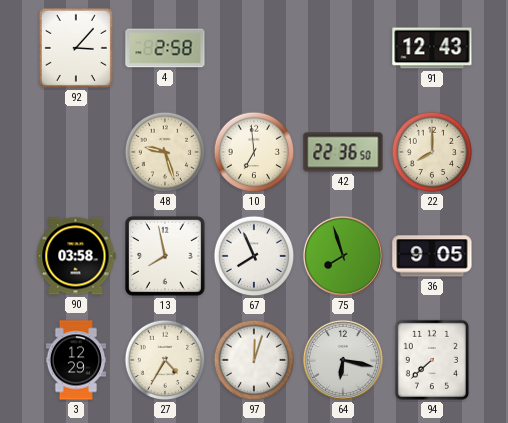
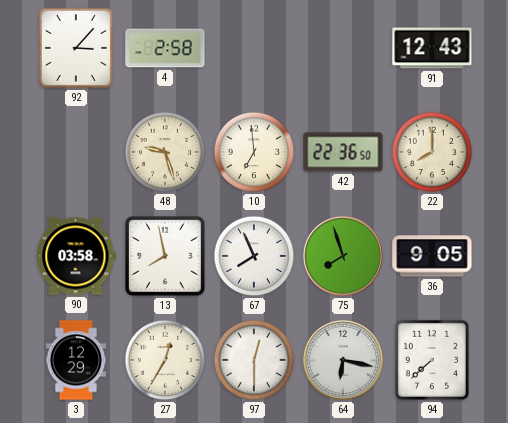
27: 4:35 -> 12:35 (165, 360)
97: 12:03 -> 12:30 (254, 360)
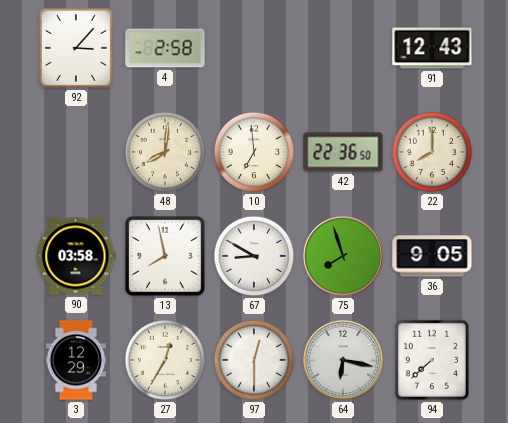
48: 9:27 -> 8:01 (165, 152)
67: 7:56 -> 8:50 (254, 256)
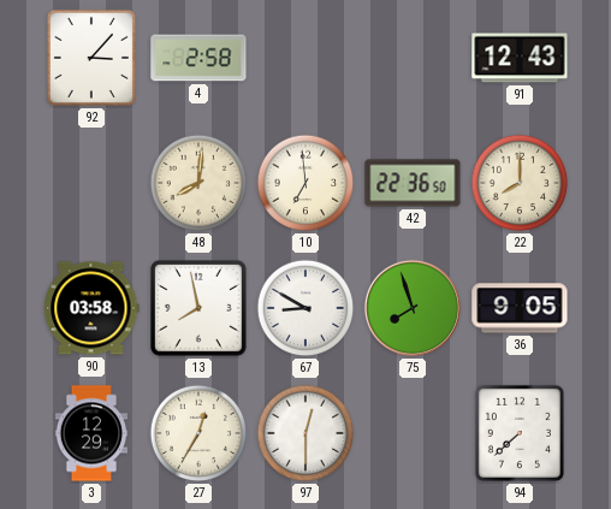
64: 6:17 -> none (343, 360)
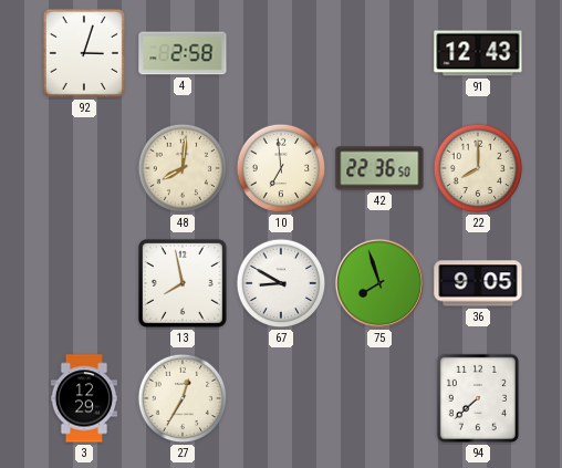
92: 3:07 -> 3:03 (84, 53)
90: 03:58 -> none (91, 308)
97: 12:30 -> none (305, 433)
